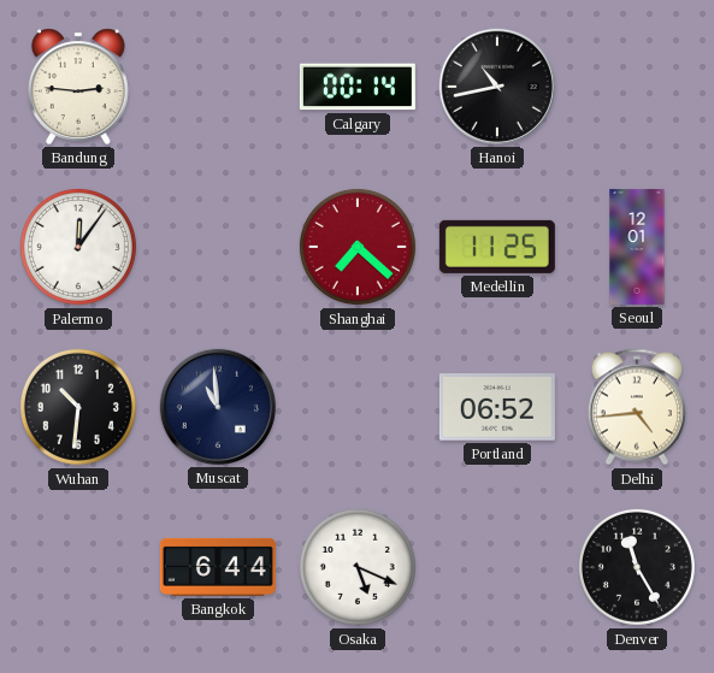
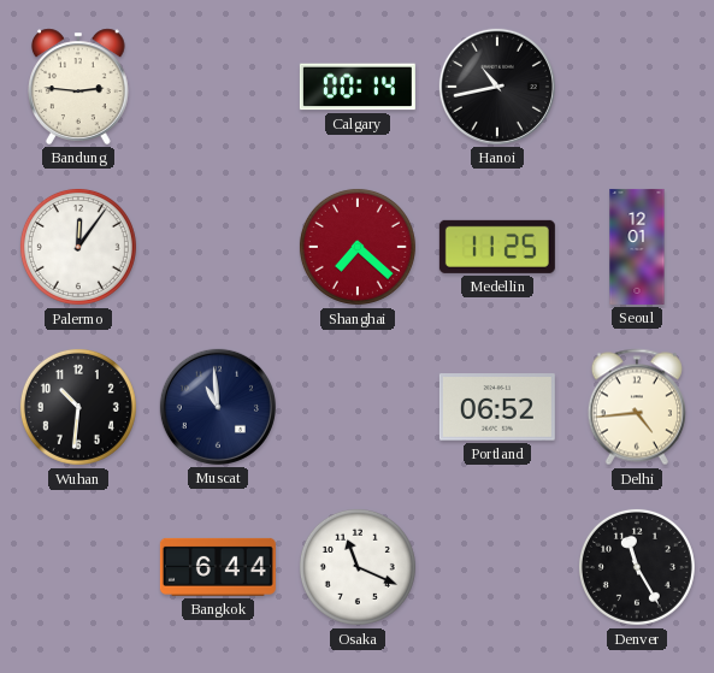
Osaka: 5:19 -> 11:19 (358, 567)
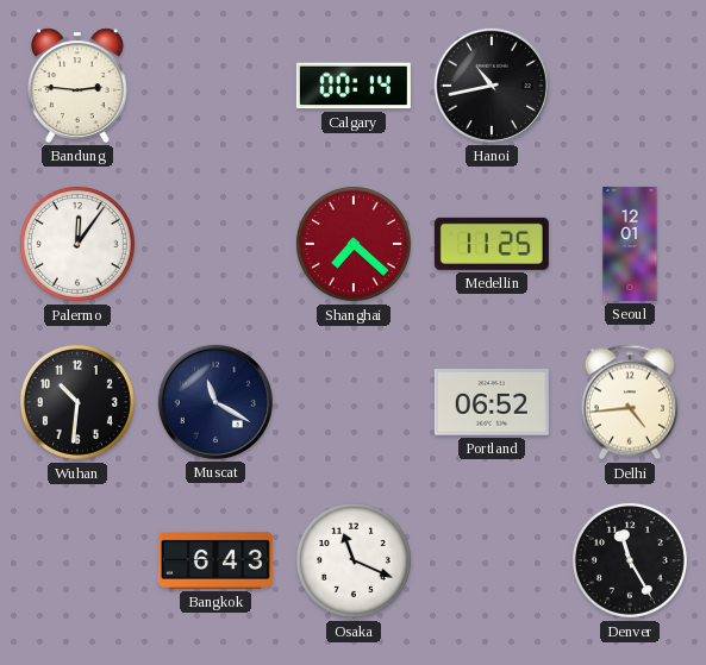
Muscat: 10:59 -> 11:20 (215, 402)
Bangkok: 6:44 -> 6:43 (215, 560)
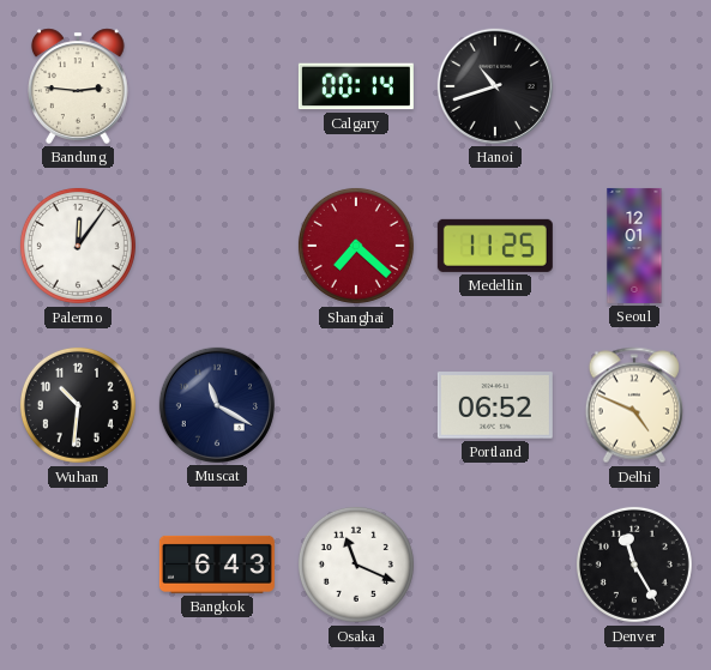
Hanoi: 10:43 -> 10:42 (495, 86)
Delhi: 4:44 -> 4:49 (634, 405)
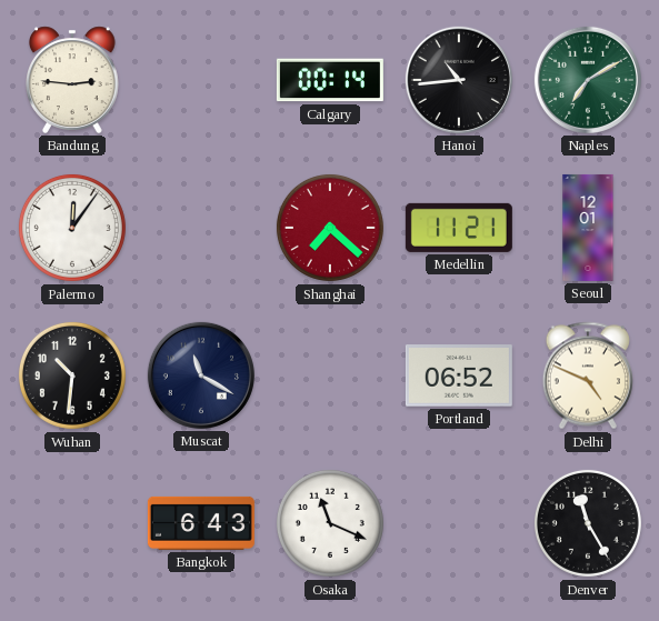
Hanoi: 10:42 -> 10:44 (459, 80)
Naples: none -> 7:10 (588, 80)
Medellin: 11:25 -> 11:21 (459, 228)
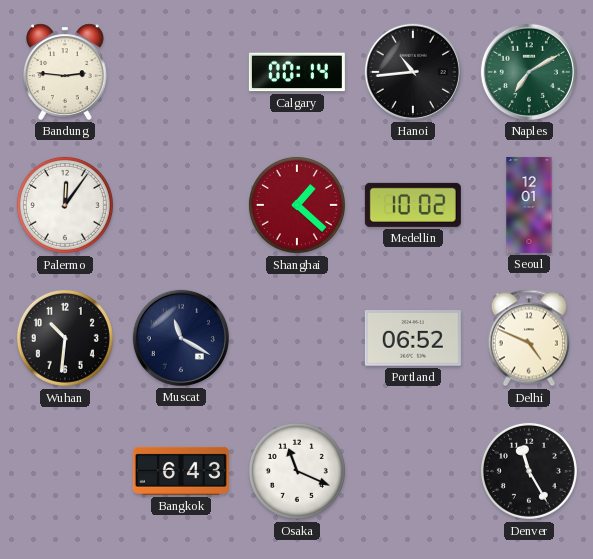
Shanghai: 7:22 -> 1:22 (297, 205)
Medellin: 11:21 -> 10:02 (413, 205)
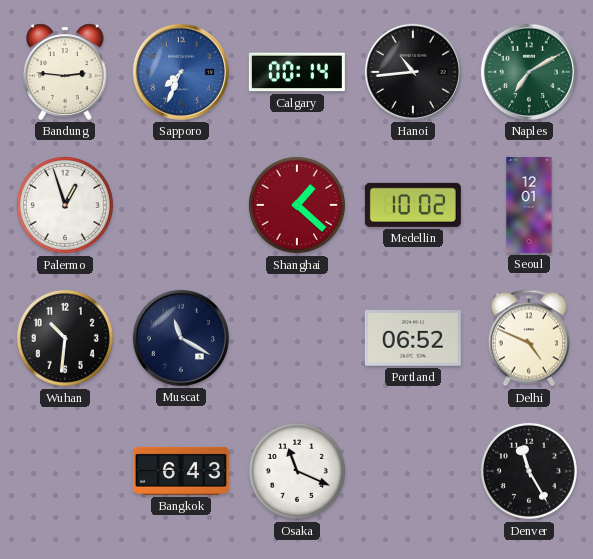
Sapporo: none -> 7:34 (181, 72)
Palermo: 12:06 -> 12:57 (65, 205)
